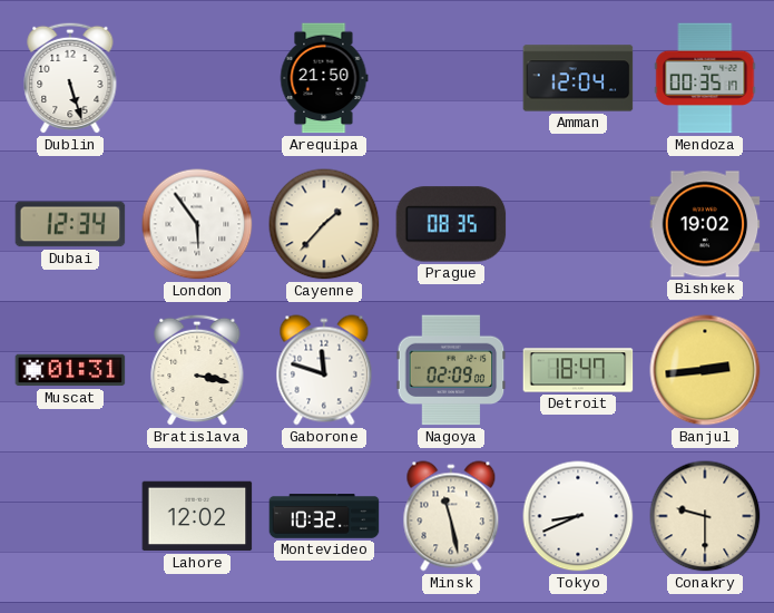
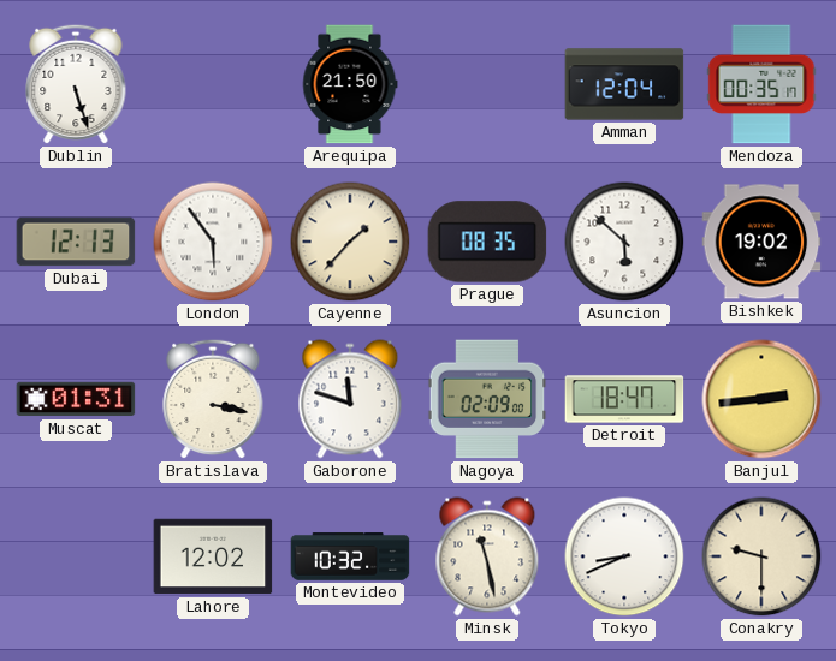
Dubai: 12:34 -> 12:13 (76, 242)
Asuncion: none -> 5:52 (624, 242)
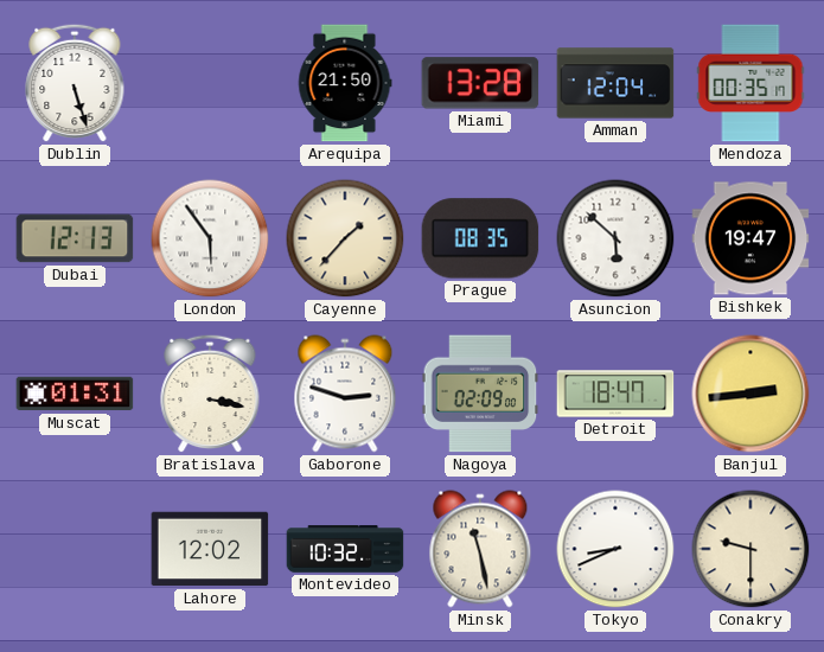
Miami: none -> 13:28 (480, 83)
Bishkek: 19:02 -> 19:47 (750, 238)
Gaborone: 11:48 -> 2:48 (345, 394)
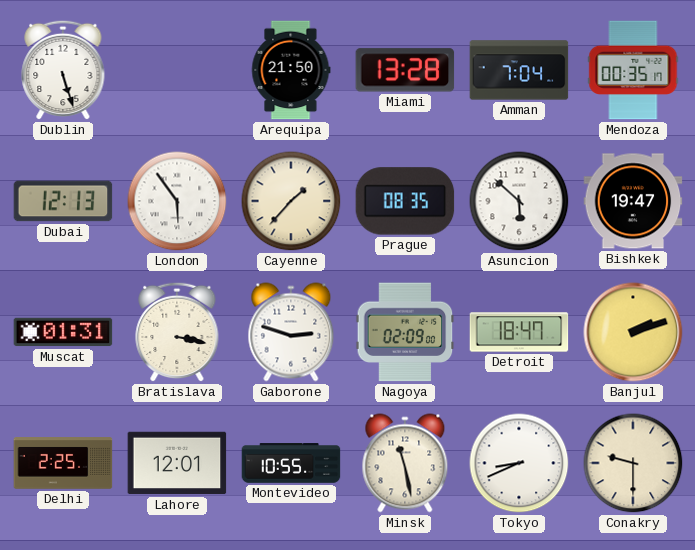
Amman: 12:04 -> 7:04 (519, 70)
Banjul: 2:44 -> 2:12 (633, 332)
Delhi: none -> 2:25 (63, 463)
Lahore: 12:02 -> 12:01 (177, 463)
Montevideo: 10:32 -> 10:55 (291, 463)
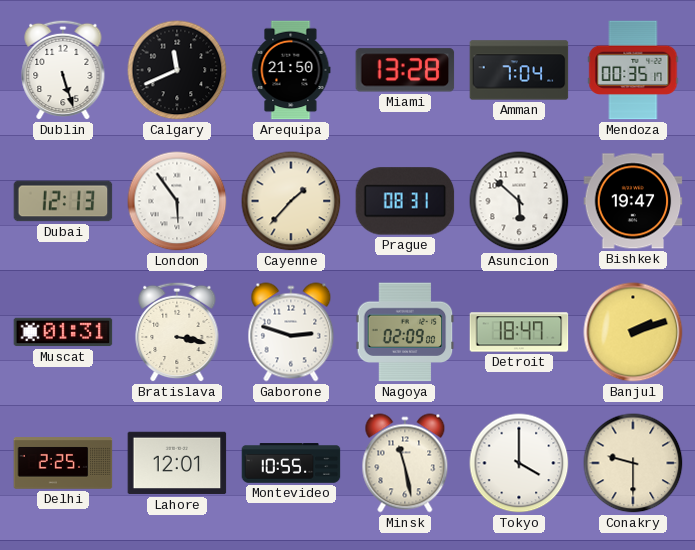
Calgary: none -> 11:41 (177, 70)
Prague: 08:35 -> 08:31 (405, 201)
Tokyo: 8:41 -> 4:00 (519, 463)
